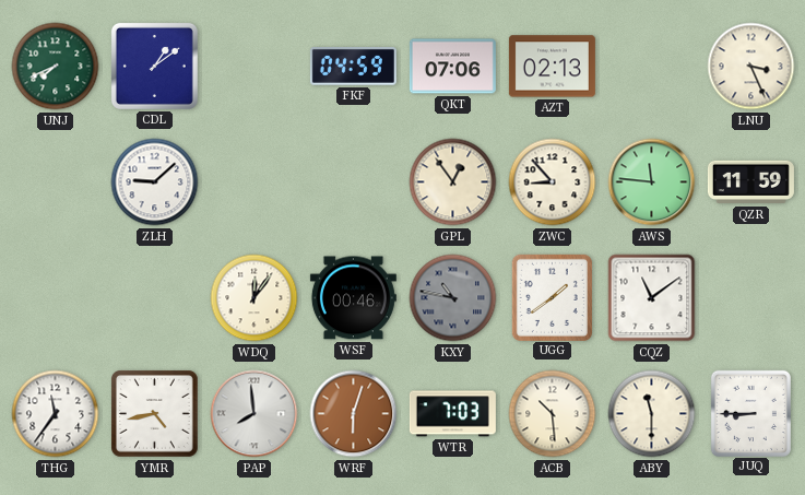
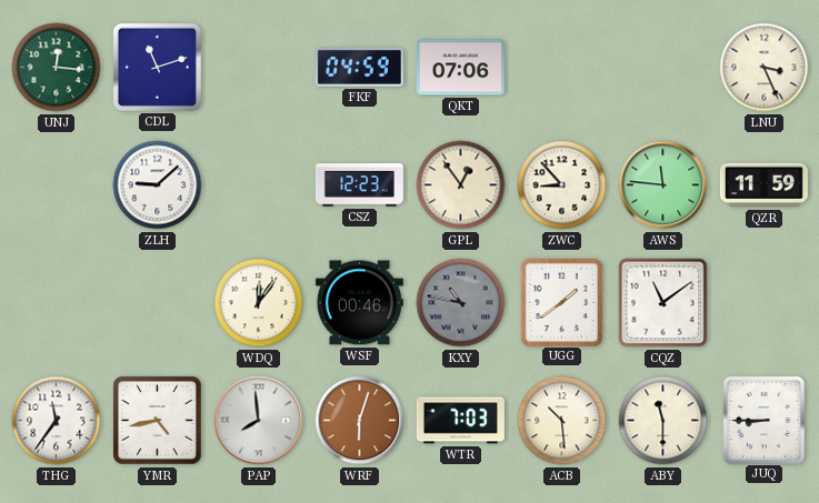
UNJ: 7:41 -> 12:16 (57, 68)
CDL: 1:09 -> 11:12 (157, 67)
AZT: 02:13 -> none (552, 67)
CSZ: none -> 12:23 (359, 185)
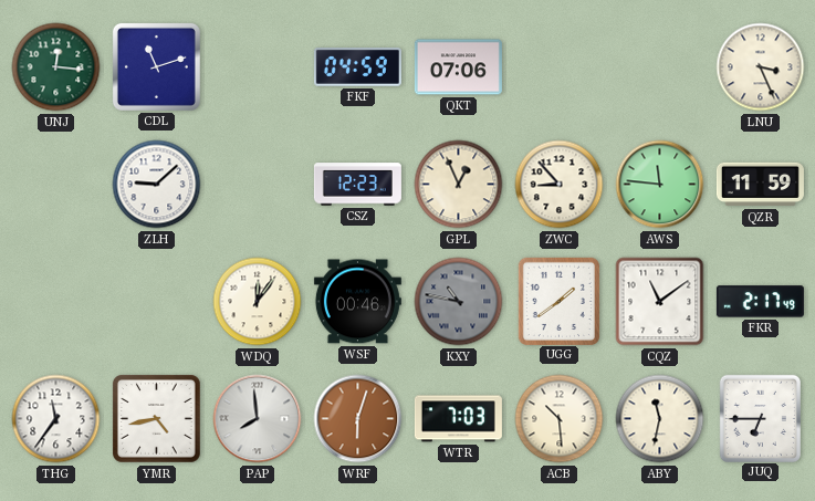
GPL: 12:54 -> 12:56 (459, 185)
FKR: none -> 2:17 (760, 302)
ABY: 11:30 -> 11:32 (660, 419)
JUQ: 8:45 -> 6:45 (760, 418)
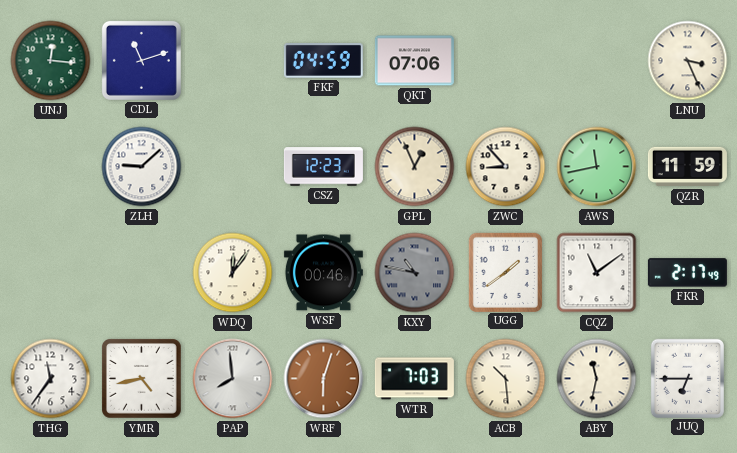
AWS: 11:46 -> 11:43 (597, 167)
